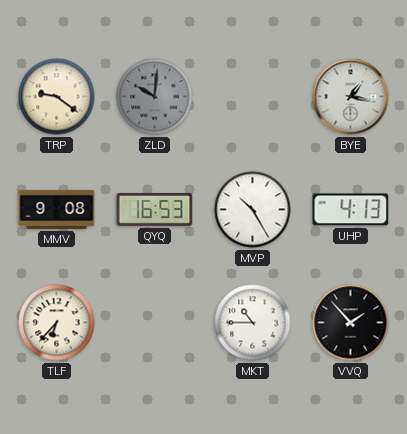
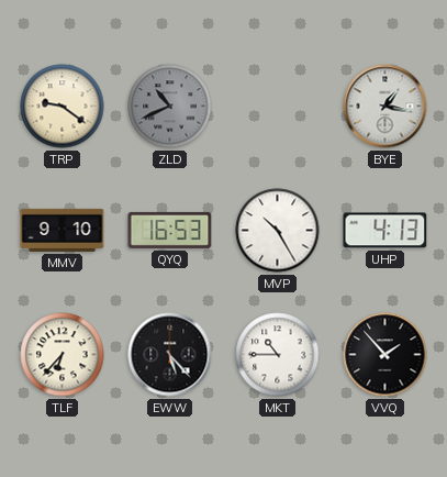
ZLD: 10:01 -> 10:41 (170, 107)
MMV: 9:08 -> 9:10 (63, 230)
EWW: none -> 5:23 (170, 355)
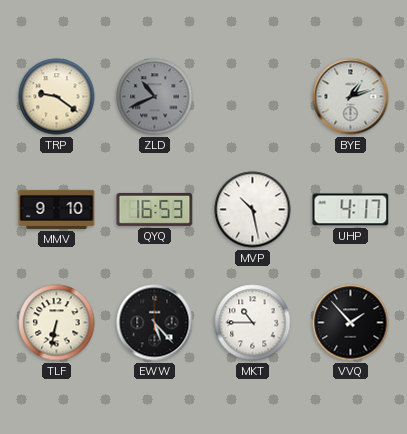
BYE: 1:17 -> 1:12 (351, 97)
MVP: 10:25 -> 10:28 (253, 210)
UHP: 4:13 -> 4:17 (351, 210)
TLF: 6:37 -> 6:32 (57, 323)
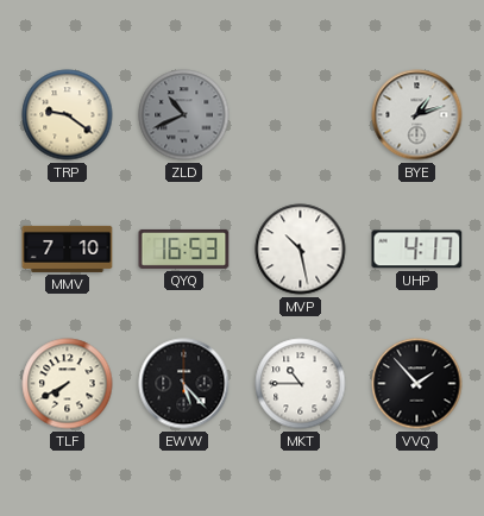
MMV: 9:10 -> 7:10 (68, 248)
TLF: 6:32 -> 7:40 (68, 384)
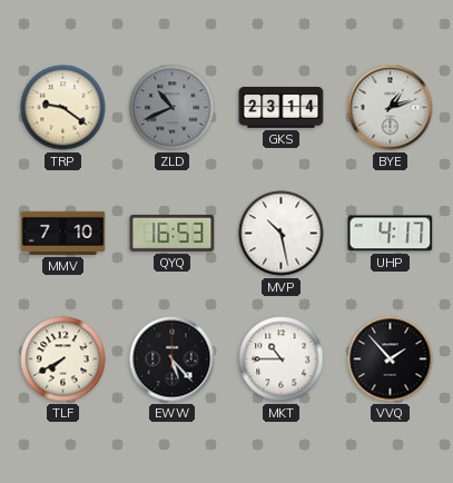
GKS: none -> 23:14 (282, 108)
